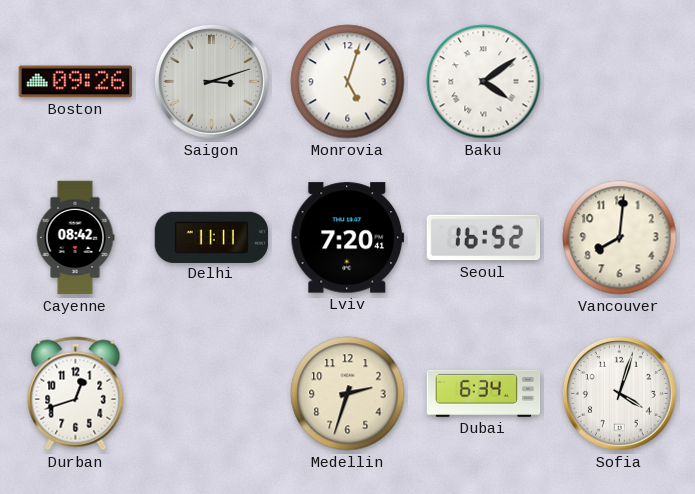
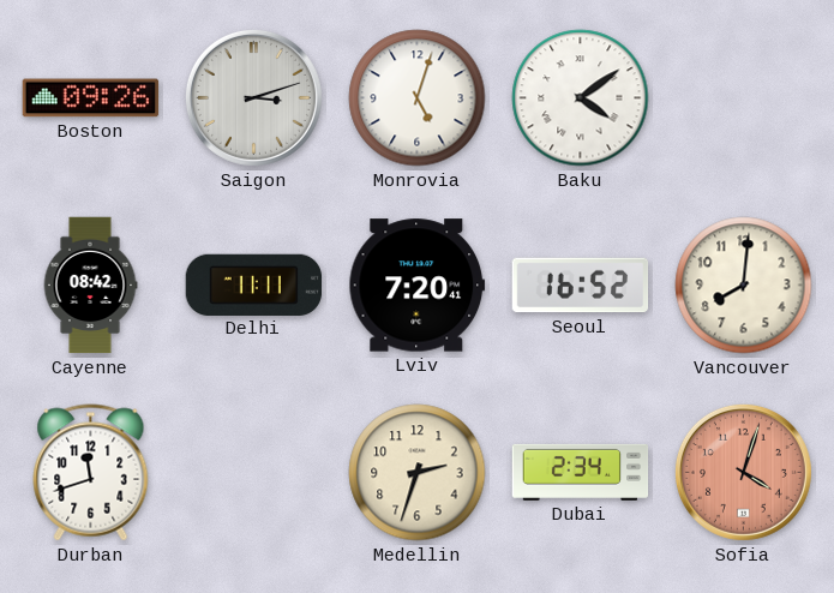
Durban: 12:42 -> 11:42 (91, 473)
Dubai: 6:34 -> 2:34 (581, 472)
Sofia dial: white -> salmon (743, 472)
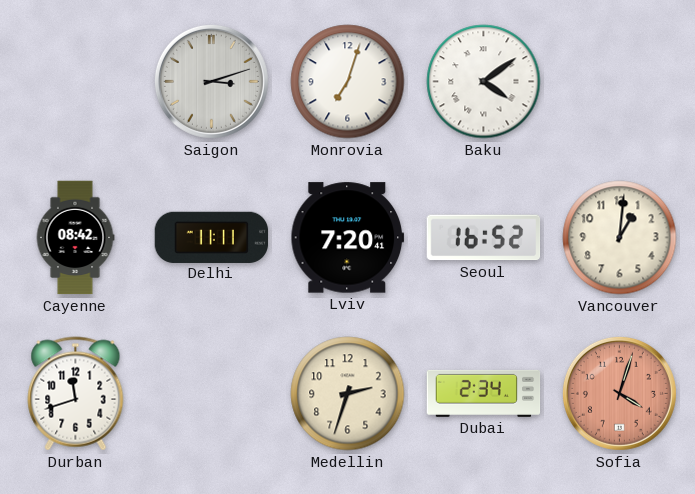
Boston: 09:26 -> none (91, 98)
Monrovia: 5:03 -> 7:03 (348, 82)
Vancouver: 8:01 -> 1:01 (620, 238)
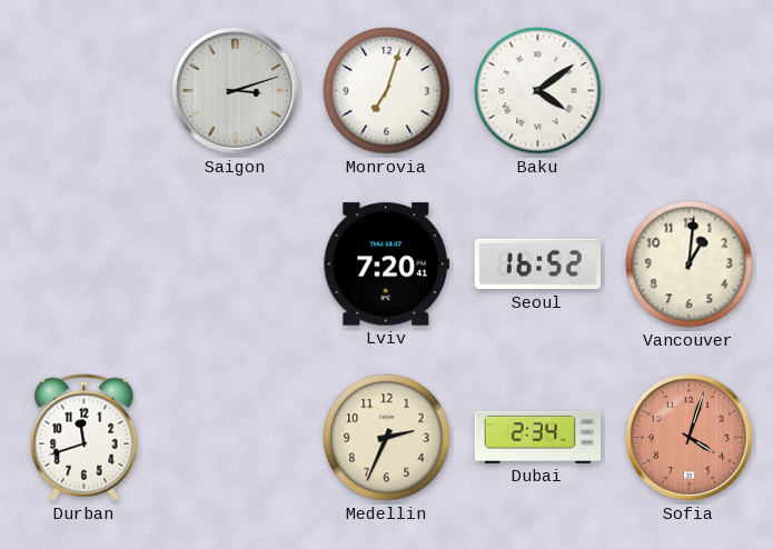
Cayenne: 08:42 -> none (75, 238)
Delhi: 11:11 -> none (212, 237)
Medellin: 2:33 -> 2:34 (387, 438)
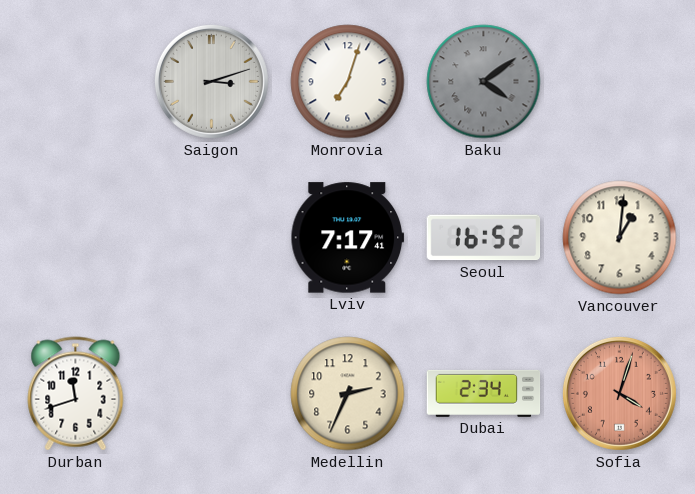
Baku dial: white -> grey (484, 82)
Lviv: 7:20 -> 7:17 (347, 238)
